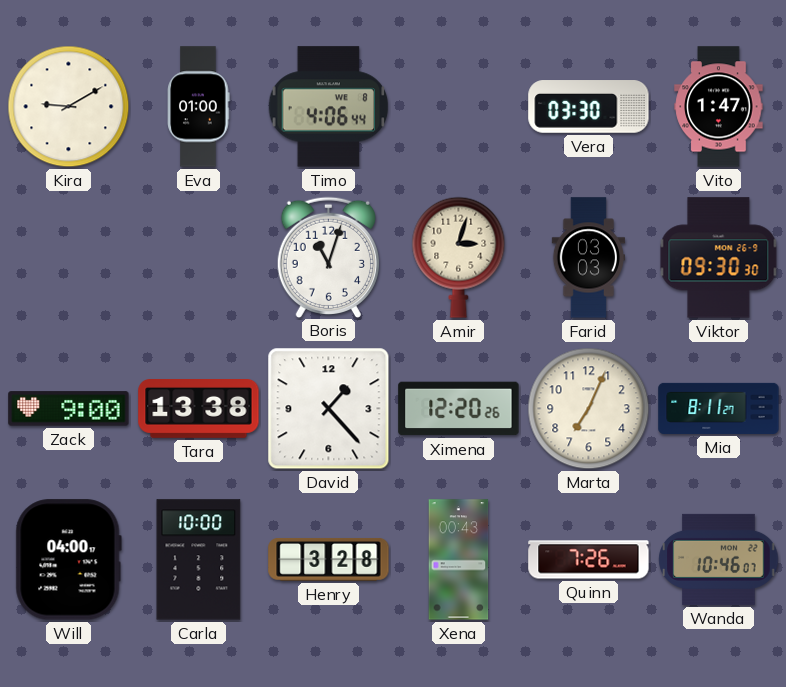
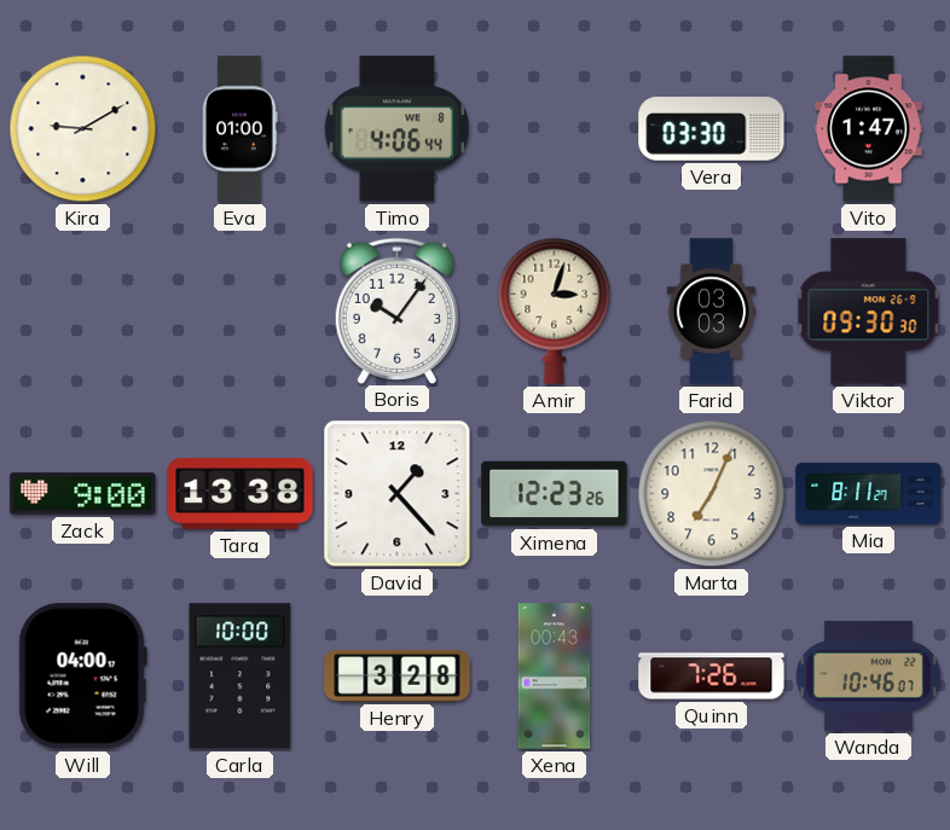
Boris: 11:03 -> 10:06 (396, 310)
Ximena: 12:20 -> 12:23 (555, 494)
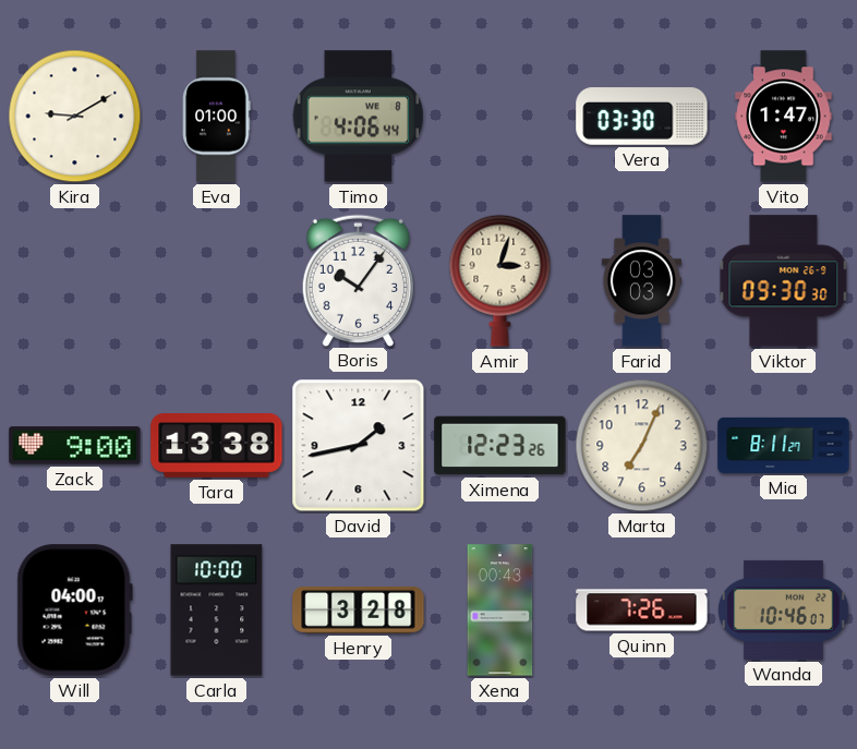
David: 1:23 -> 1:43 (359, 446)
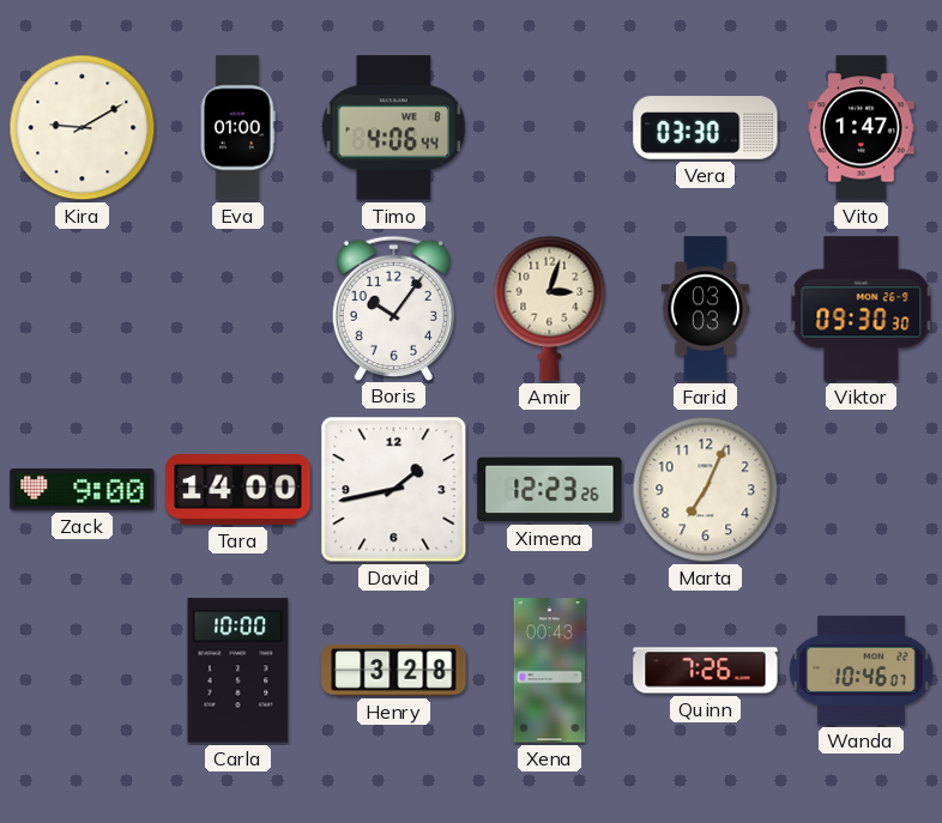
Tara: 13:38 -> 14:00 (238, 490)
Mia: 8:11 -> none (784, 445)
Will: 04:00 -> none (74, 611)
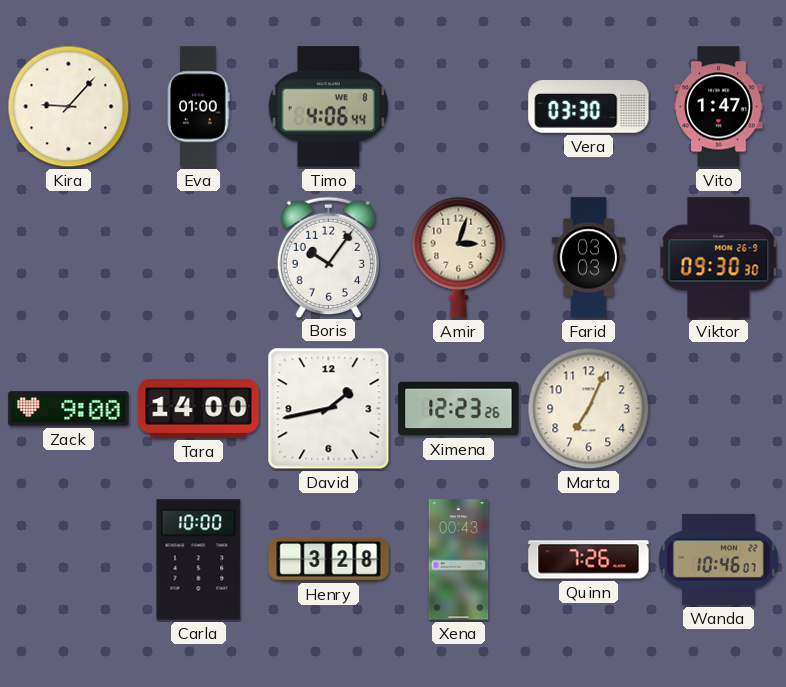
Kira: 9:10 -> 9:07 (69, 107)
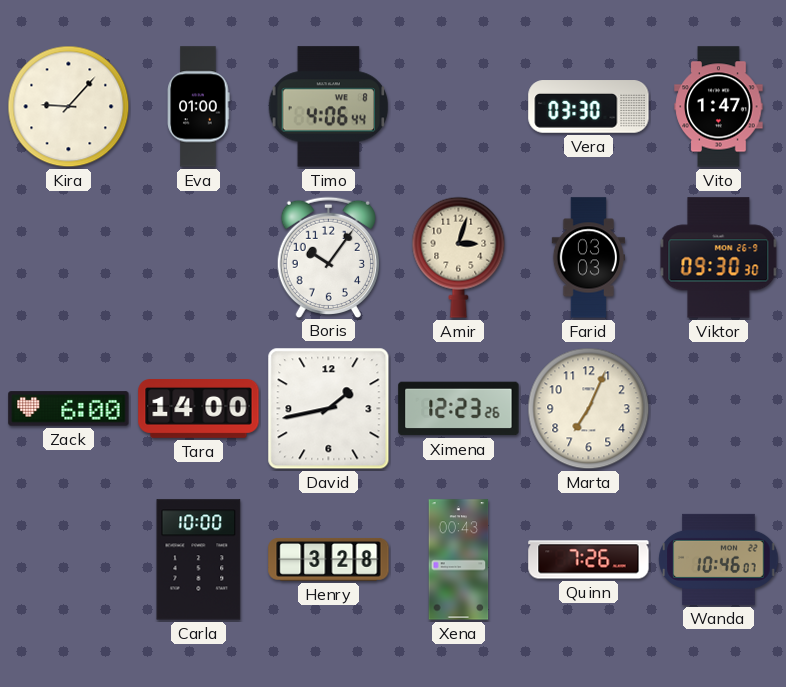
Zack: 9:00 -> 6:00 (69, 409)
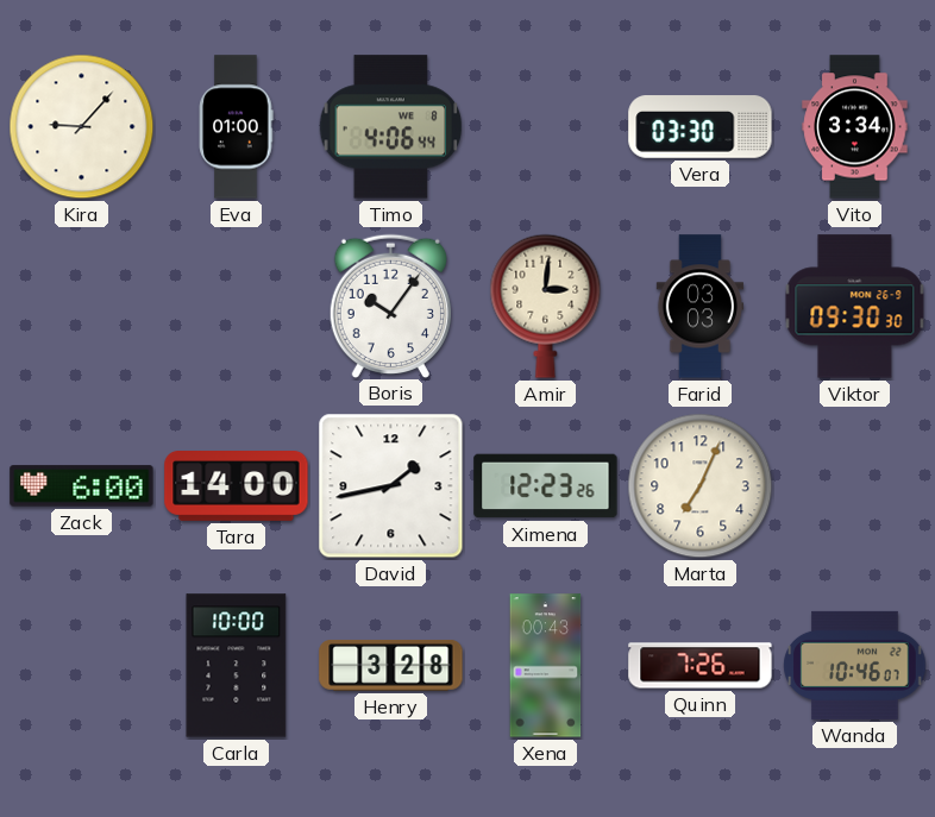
Vito: 1:47 -> 3:34 (855, 127)
Amir: 3:03 -> 3:01 (546, 306)
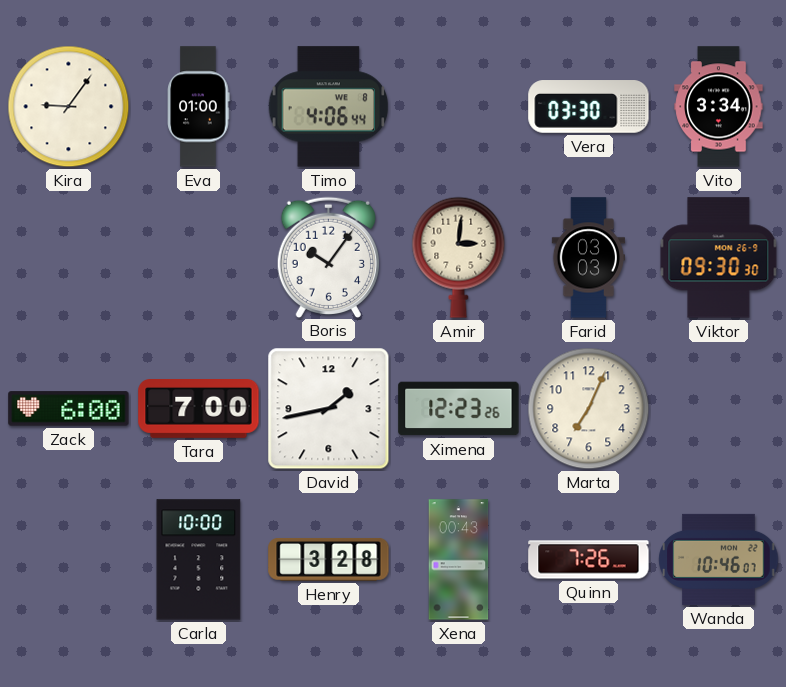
Kira: 9:07 -> 9:06 (69, 107)
Tara: 14:00 -> 7:00 (199, 409)
